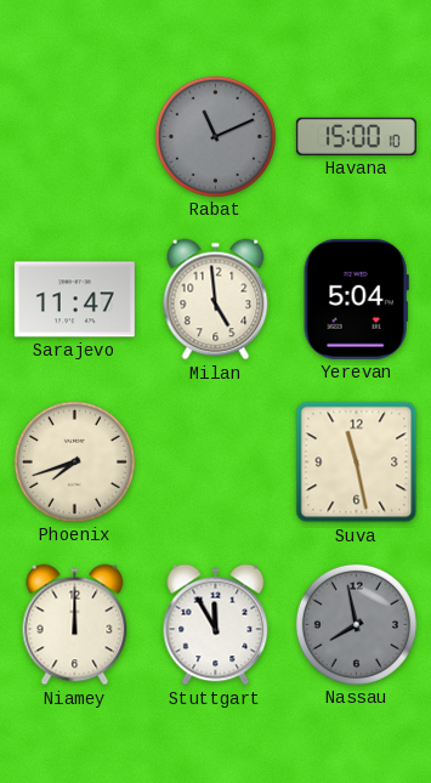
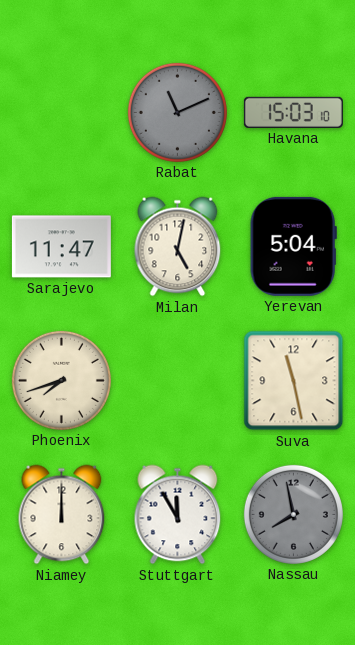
Havana: 15:00 -> 15:03 (293, 112)
Milan: 4:59 -> 5:02 (178, 247)
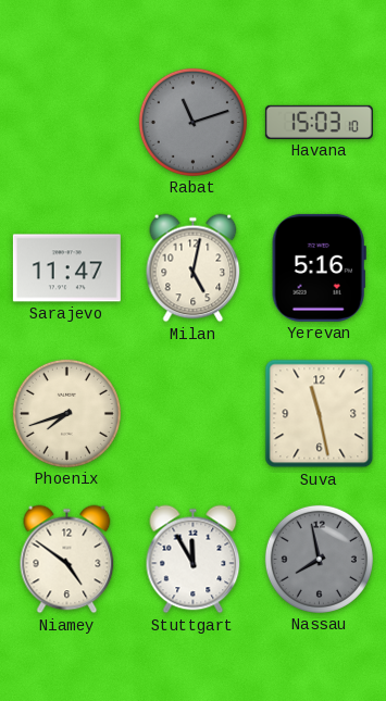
Rabat: 11:11 -> 11:12 (192, 122)
Yerevan: 5:04 -> 5:16 (319, 267)
Niamey: 12:00 -> 4:51 (67, 560)
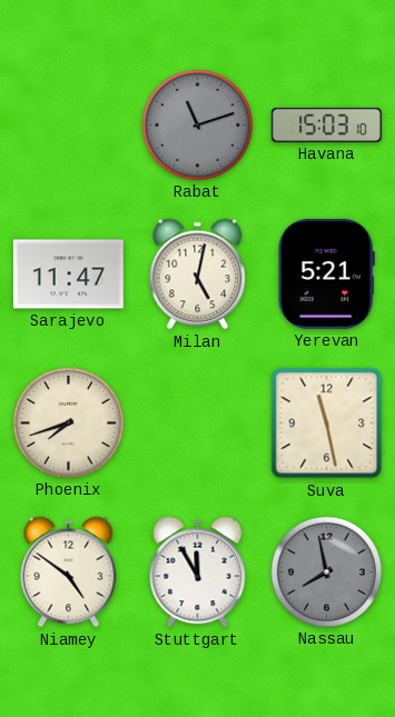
Yerevan: 5:16 -> 5:21 (326, 273)
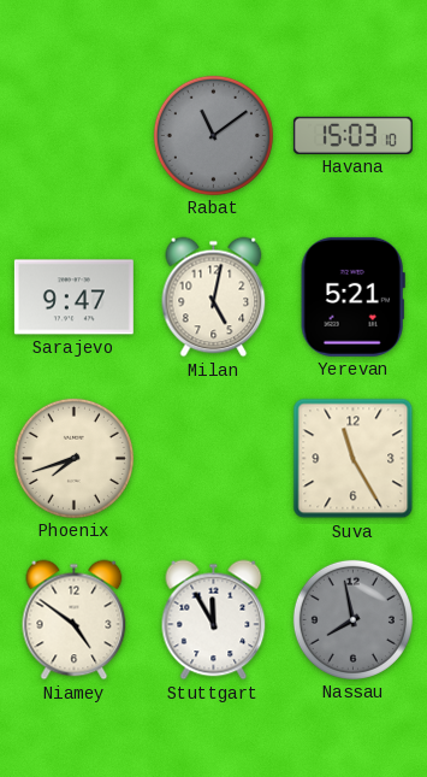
Rabat: 11:12 -> 11:09 (213, 135)
Sarajevo: 11:47 -> 9:47 (73, 298)
Suva: 11:28 -> 11:25 (354, 459)
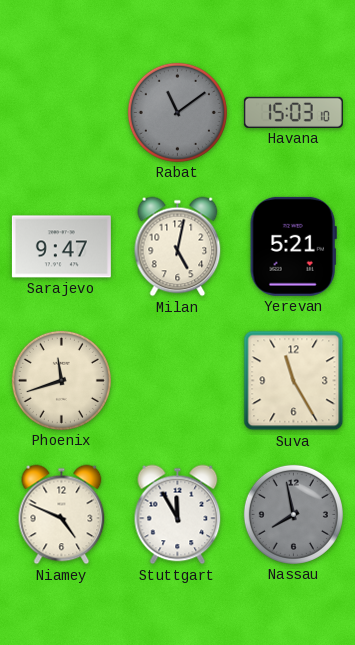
Phoenix: 7:42 -> 11:42 (61, 380)
Niamey: 4:51 -> 4:49 (62, 515)
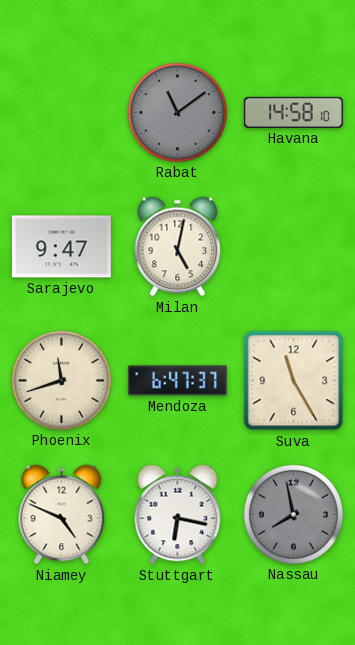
Havana: 15:03 -> 14:58 (293, 112)
Yerevan: 5:21 -> none (293, 246)
Mendoza: none -> 6:47 (177, 381)
Stuttgart: 11:55 -> 6:17 (178, 515)
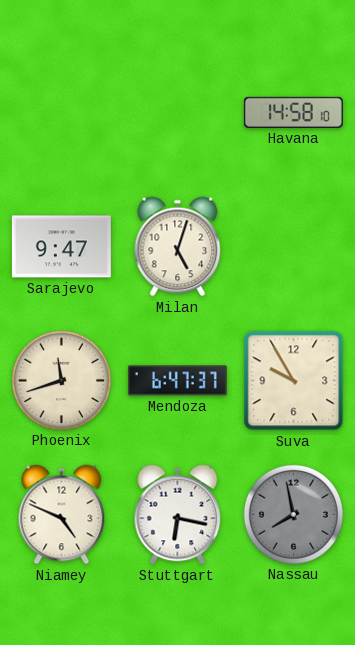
Rabat: 11:09 -> none (177, 112)
Milan: 5:02 -> 5:03 (178, 247)
Suva: 11:25 -> 9:55 (294, 381)
